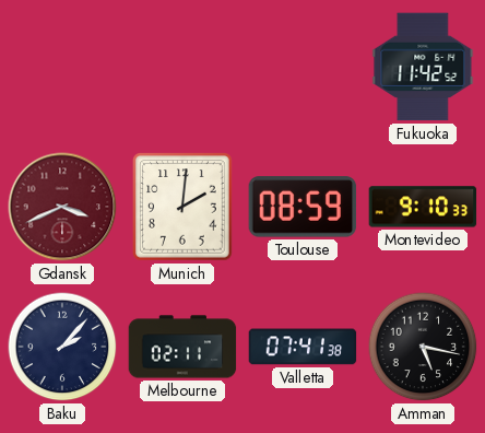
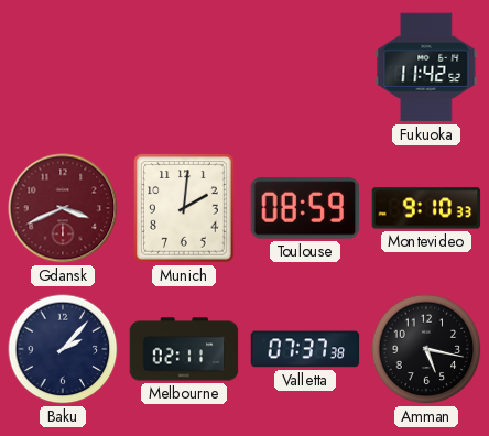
Valletta: 07:41 -> 07:37 (305, 349)
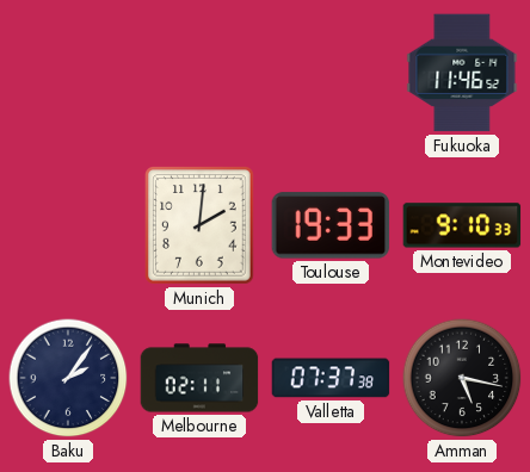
Fukuoka: 11:42 -> 11:46 (462, 73)
Gdansk: 3:41 -> none (63, 208)
Toulouse: 08:59 -> 19:33 (331, 225)
Baku: 2:07 -> 2:06 (68, 378)
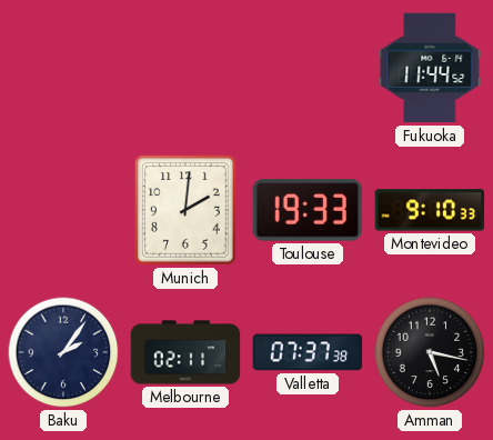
Fukuoka: 11:46 -> 11:44 (430, 68)
